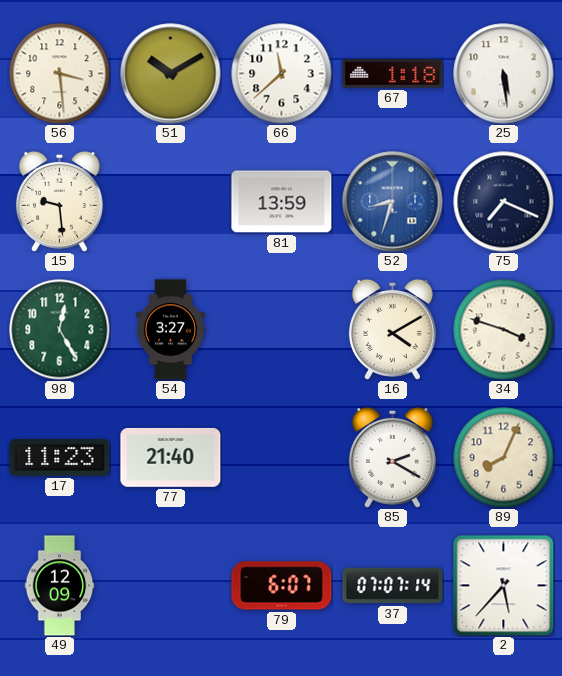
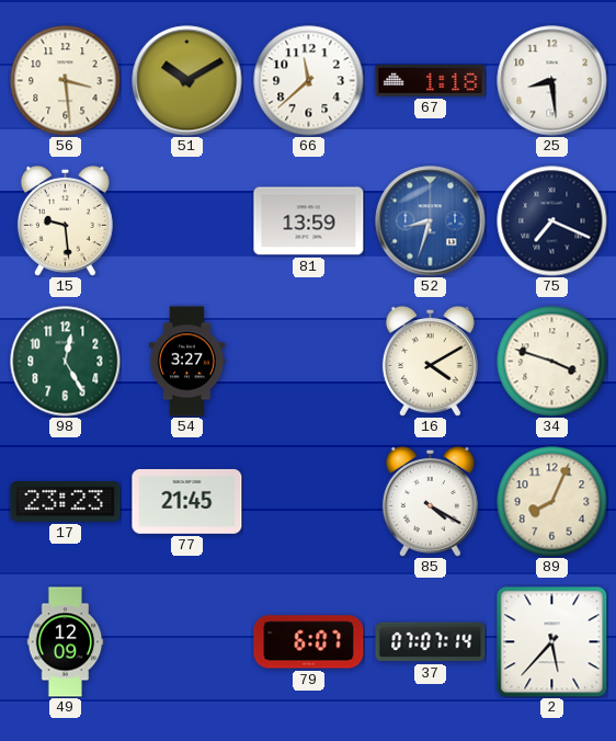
25: 5:29 -> 8:29 (552, 81)
17: 11:23 -> 23:23 (66, 501)
77: 21:40 -> 21:45 (187, 501)
85: 2:20 -> 4:20 (430, 501)
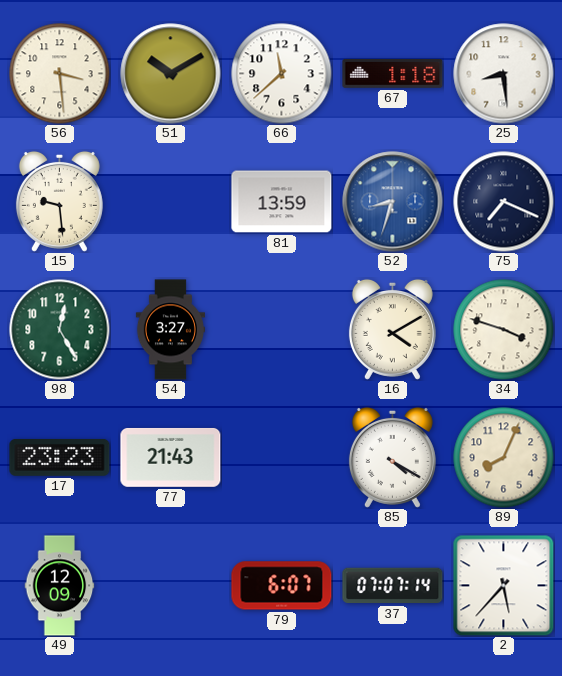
77: 21:45 -> 21:43 (171, 457)
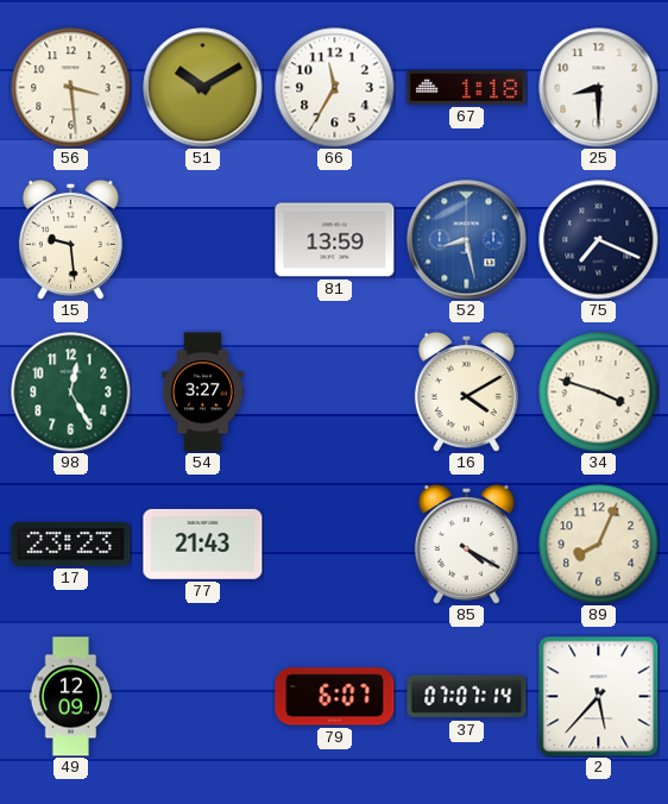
66: 11:38 -> 11:35 (335, 88)
25: 8:29 -> 8:30 (599, 88)
52: 8:33 -> 8:28 (467, 240)
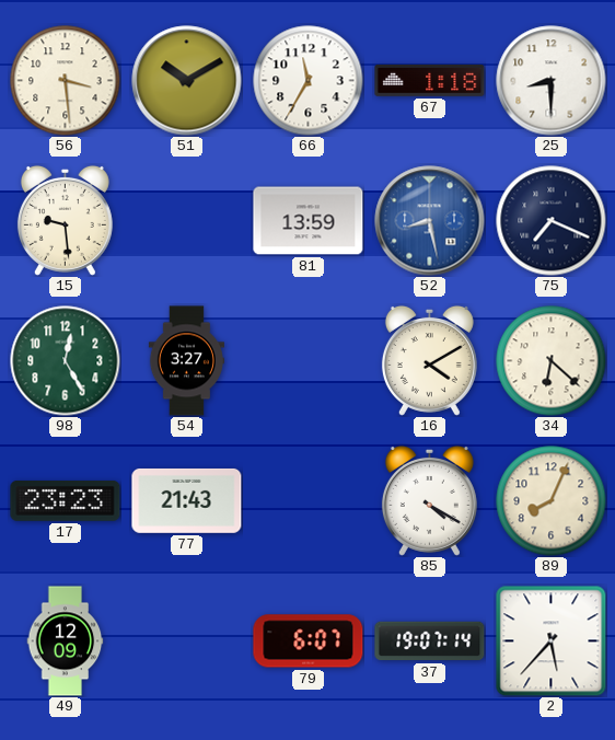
34: 3:48 -> 6:22 (552, 361)
37: 07:07 -> 19:07 (430, 641)
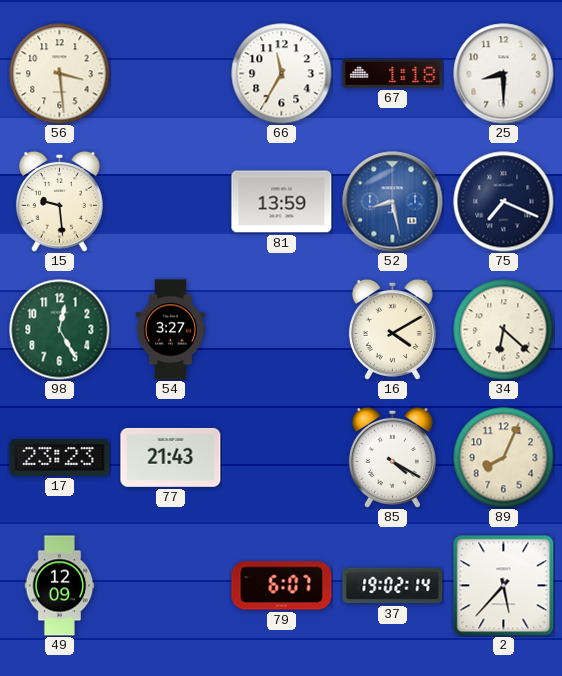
51: 10:10 -> none (187, 81)
37: 19:07 -> 19:02 (393, 586)
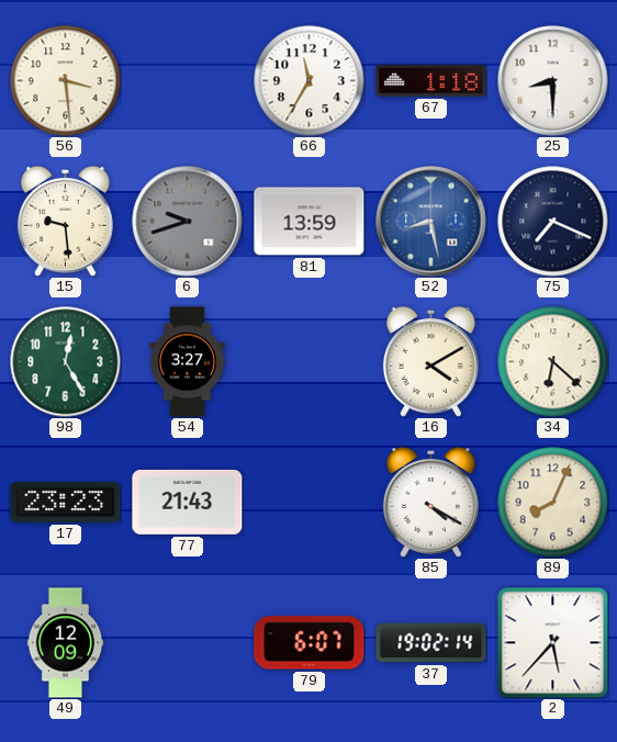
6: none -> 9:42 (188, 222)
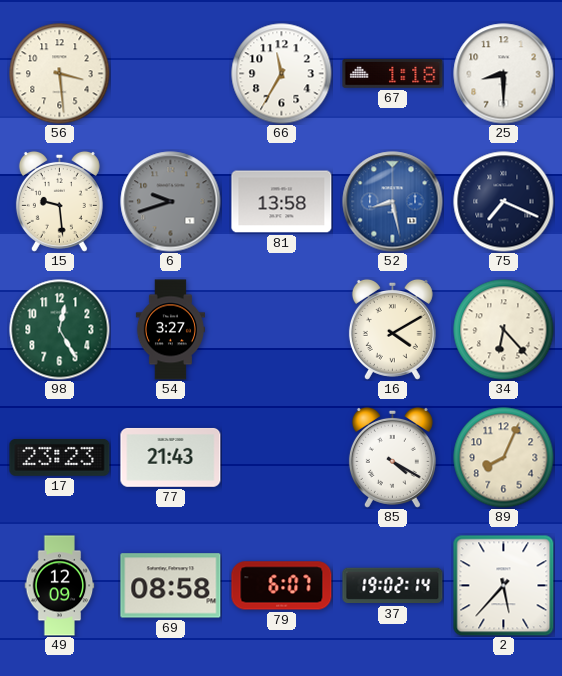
81: 13:59 -> 13:58 (282, 202)
34: 6:22 -> 6:23 (504, 330)
69: none -> 08:58 (171, 586)
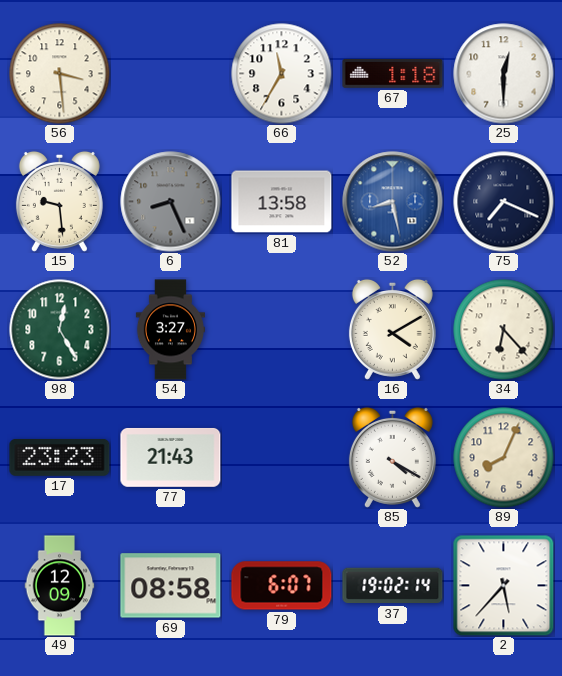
25: 8:30 -> 12:30 (504, 74)
6: 9:42 -> 8:26 (171, 202)
